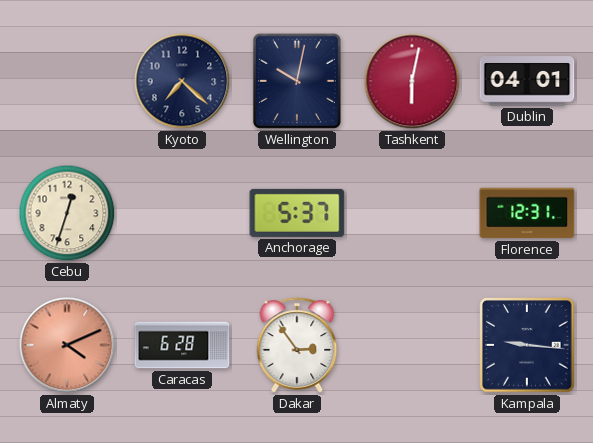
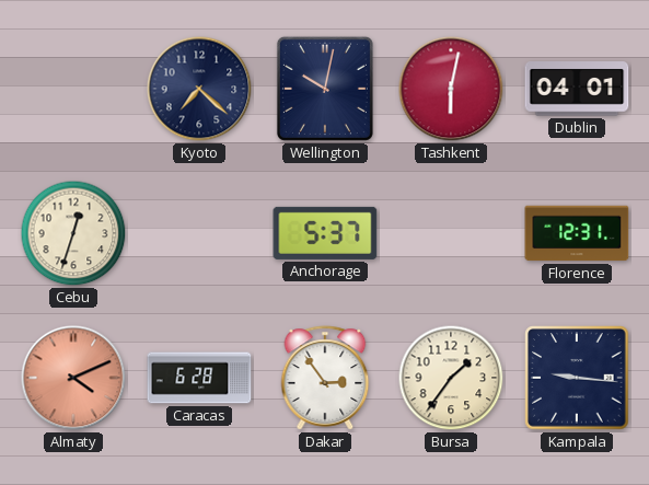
Bursa: none -> 1:36 (451, 378)
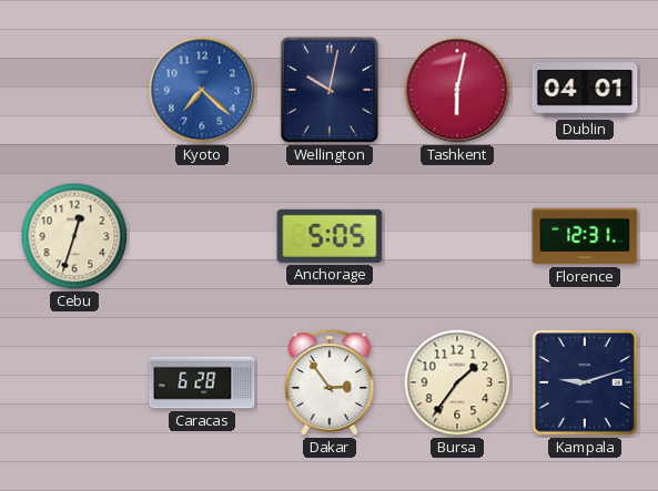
Kyoto dial: navy -> blue (202, 90)
Anchorage: 5:37 -> 5:05 (330, 236)
Almaty: 4:11 -> none (73, 378)
Kampala: 9:16 -> 9:12 (585, 382)
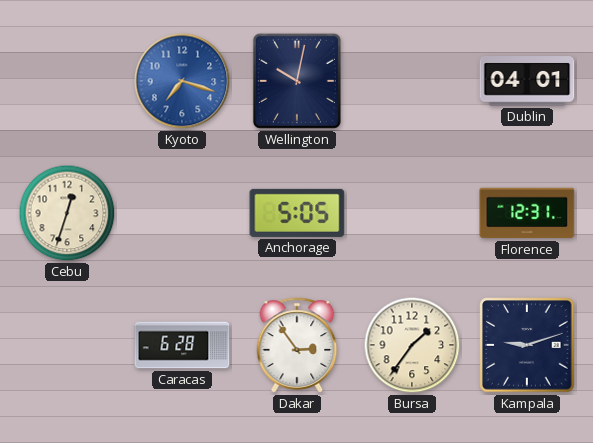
Kyoto: 7:22 -> 7:18 (182, 81)
Tashkent: 6:02 -> none (457, 90)
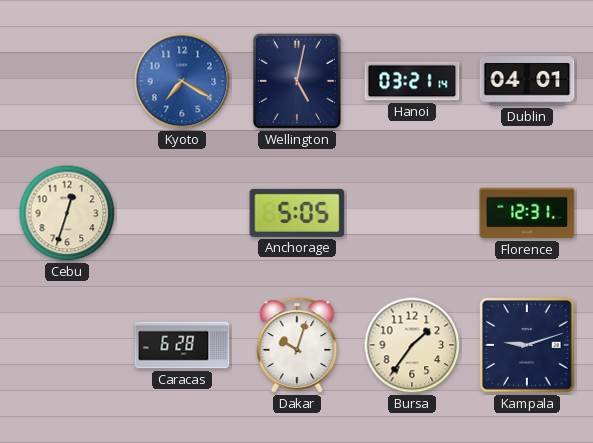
Kyoto: 7:18 -> 7:20 (182, 81)
Wellington: 10:02 -> 5:02 (297, 81)
Hanoi: none -> 03:21 (412, 81)
Dakar: 2:54 -> 10:03 (297, 345)
